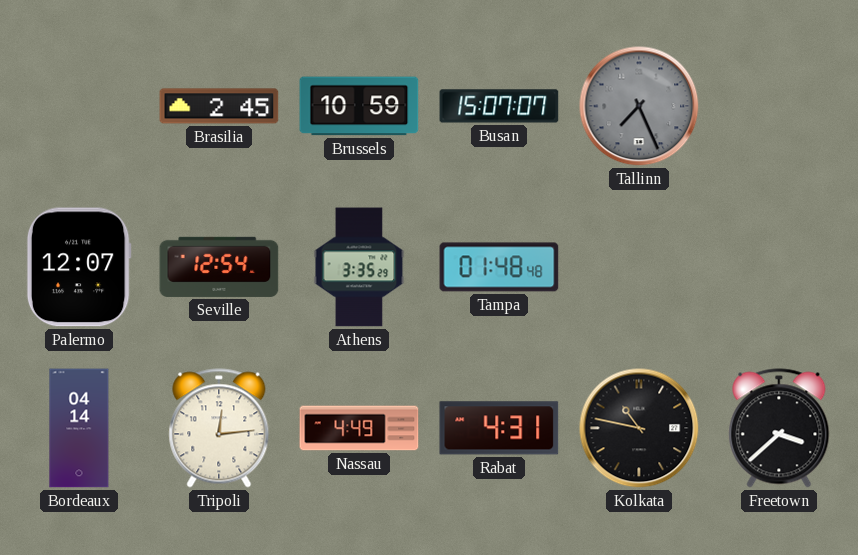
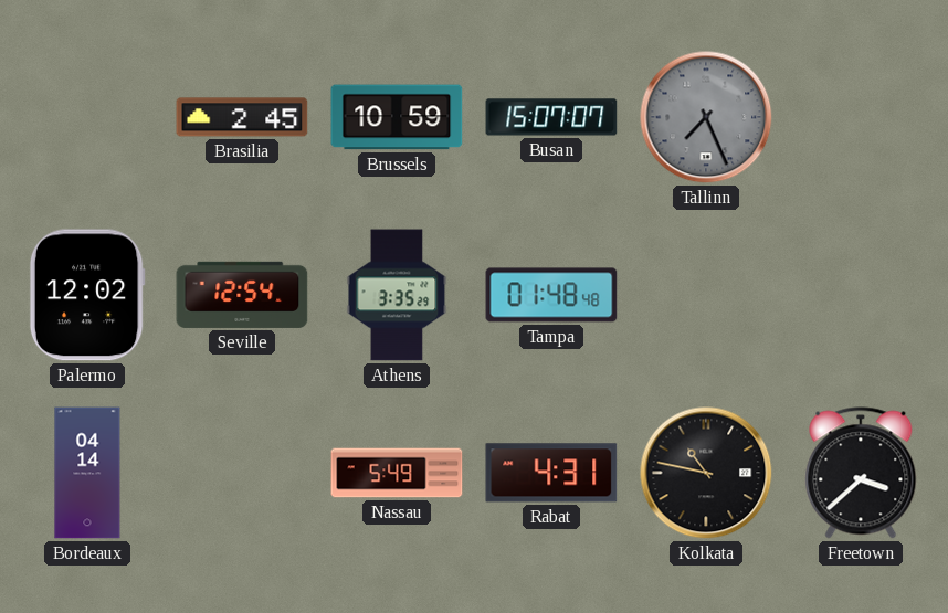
Palermo: 12:07 -> 12:02 (87, 295)
Tripoli: 12:14 -> none (219, 428)
Nassau: 4:49 -> 5:49 (397, 473)
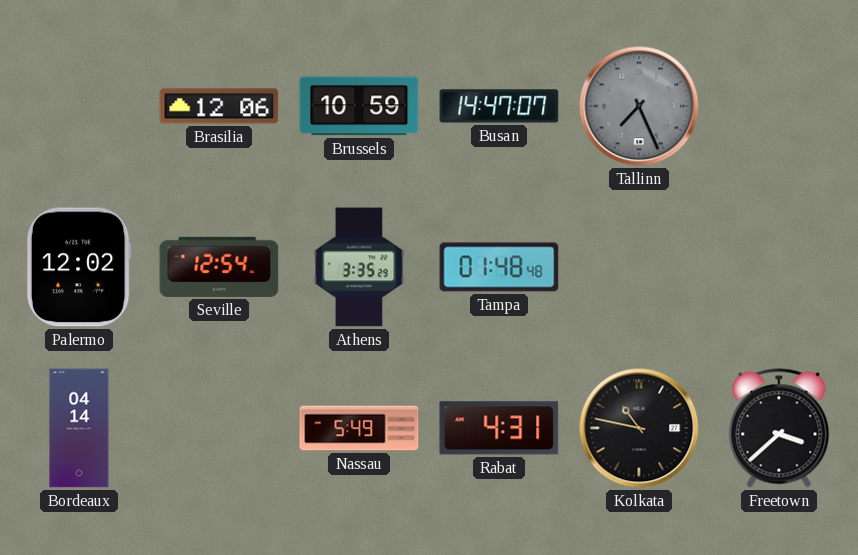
Brasilia: 2:45 -> 12:06 (219, 106)
Busan: 15:07 -> 14:47 (499, 106)
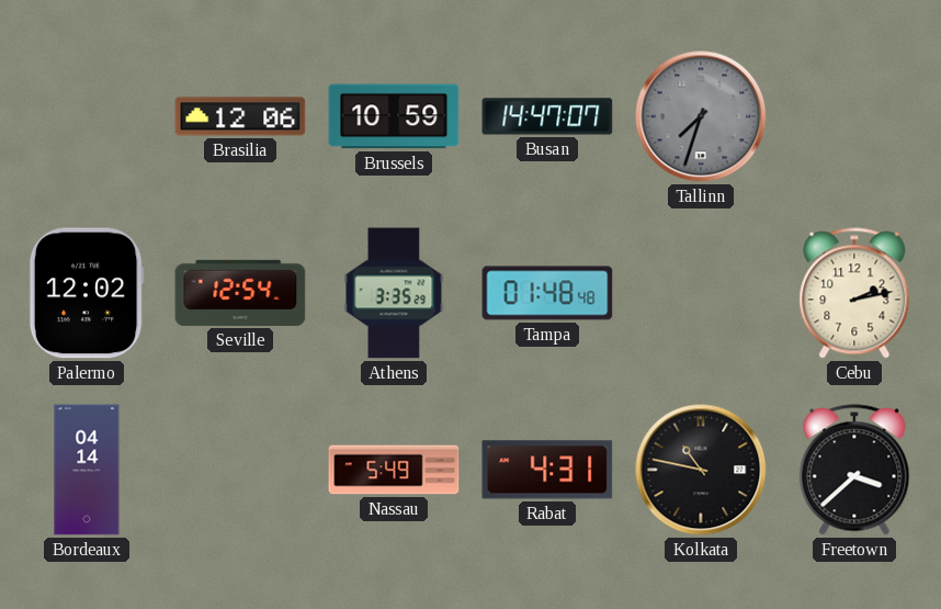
Tallinn: 7:26 -> 7:33 (701, 116)
Cebu: none -> 2:13 (854, 293)
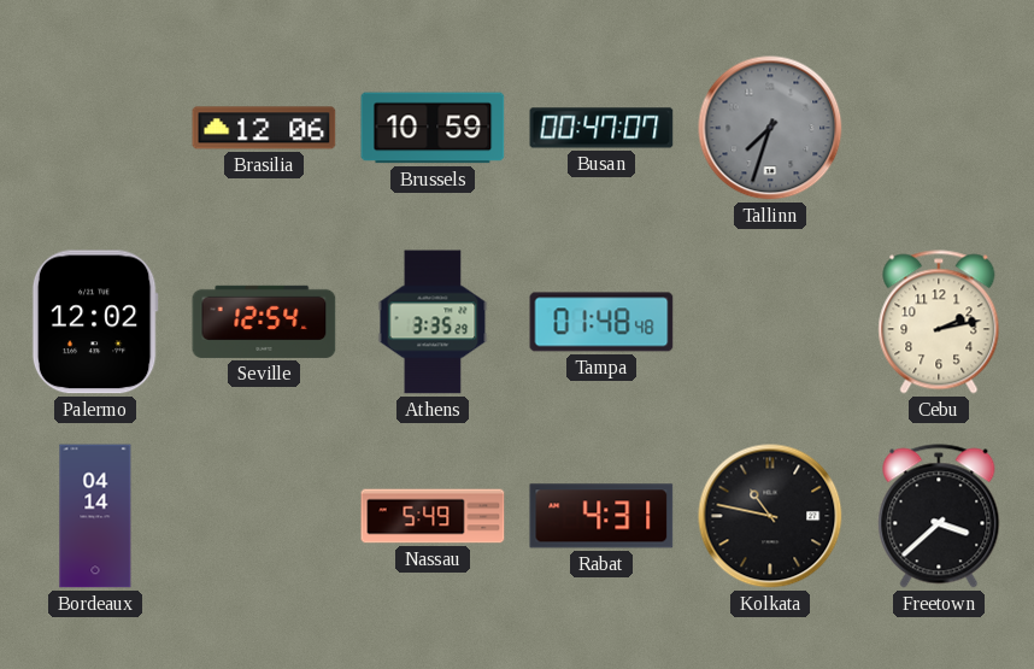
Busan: 14:47 -> 00:47 (601, 128)
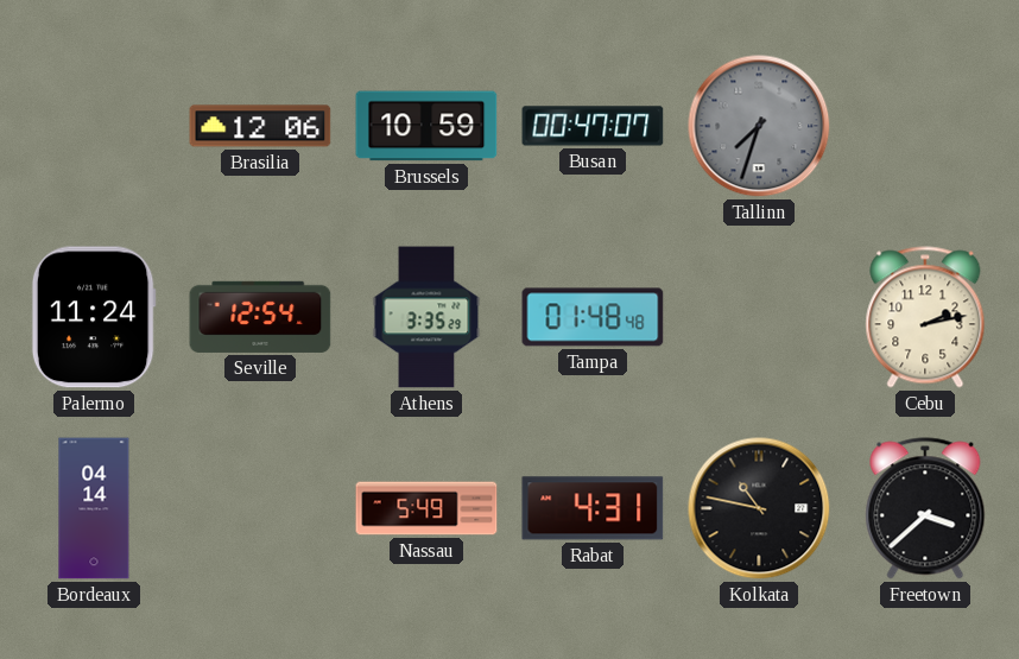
Palermo: 12:02 -> 11:24 (94, 317)
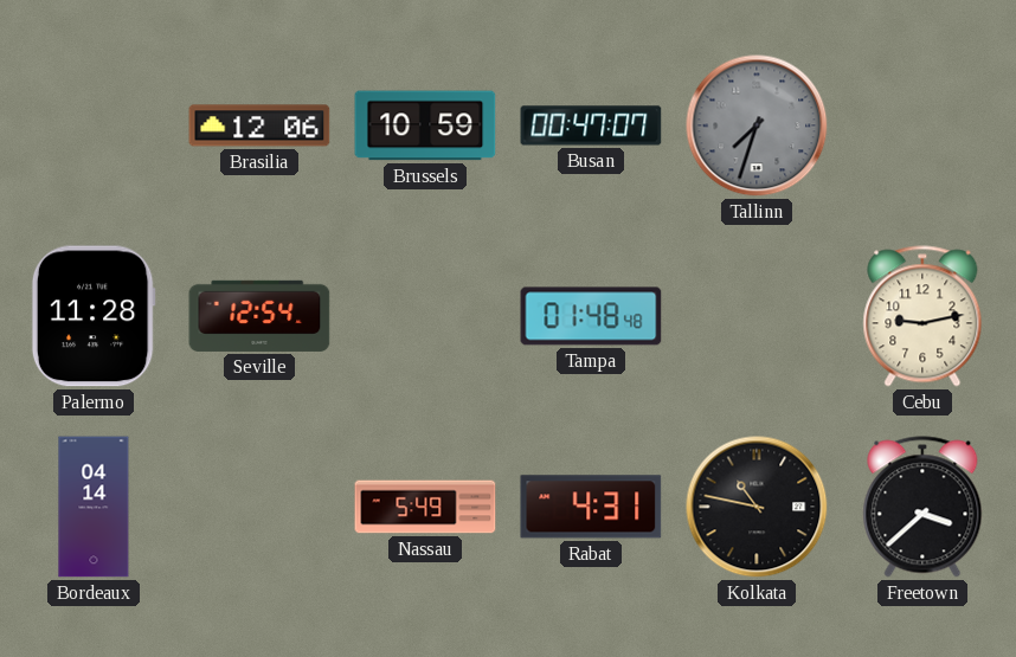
Palermo: 11:24 -> 11:28 (94, 316)
Athens: 3:35 -> none (426, 317)
Cebu: 2:13 -> 9:13 (922, 316)
